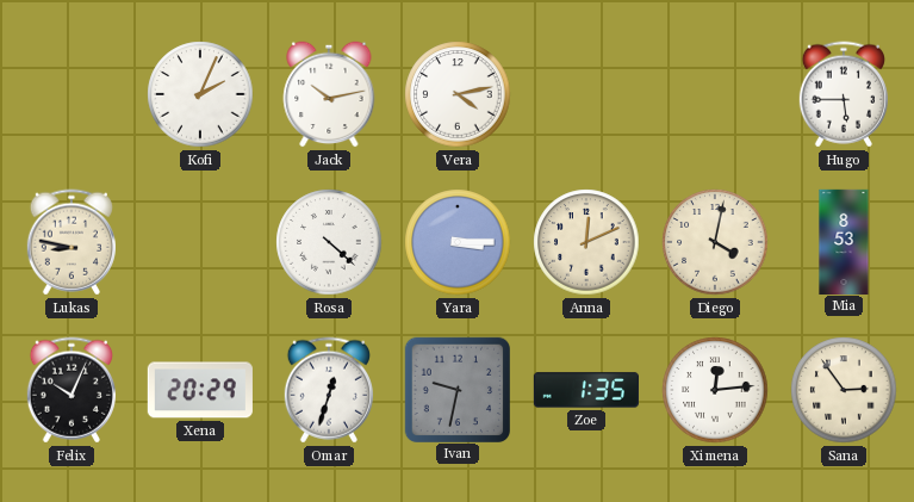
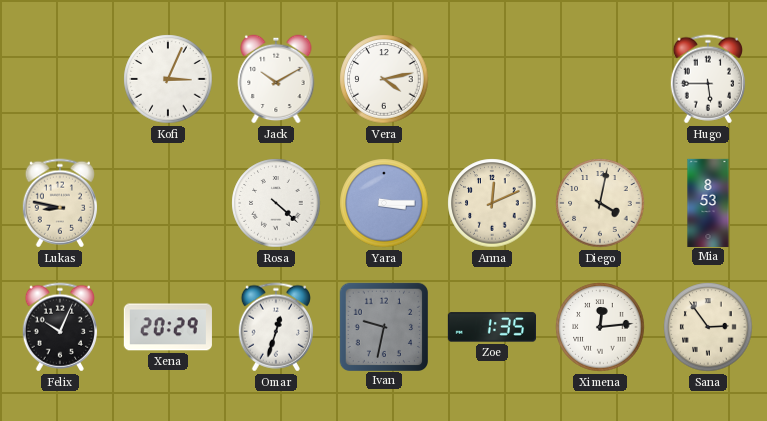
Kofi: 2:04 -> 3:04 (168, 79)
Jack: 10:13 -> 10:10 (276, 79)
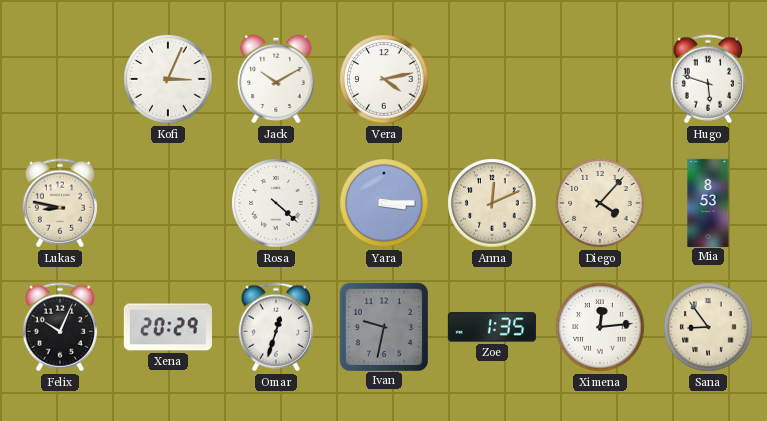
Hugo: 5:45 -> 5:48 (708, 79)
Diego: 4:02 -> 4:07 (600, 203)
Sana: 2:54 -> 8:54 (708, 327)
